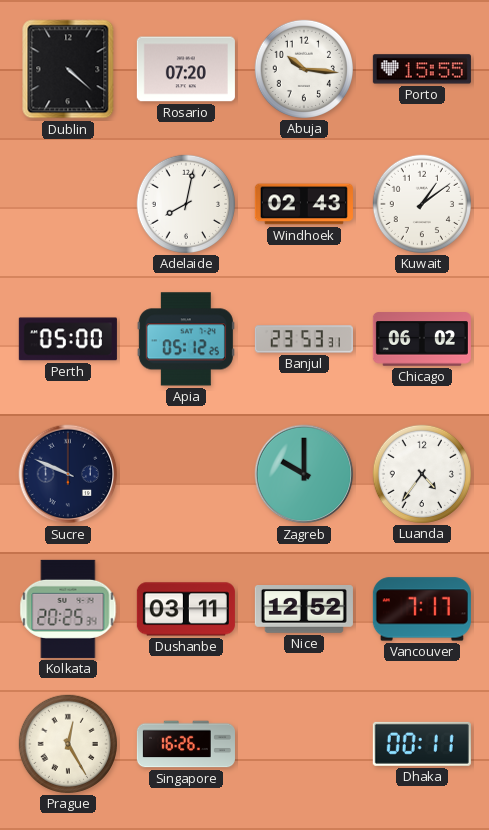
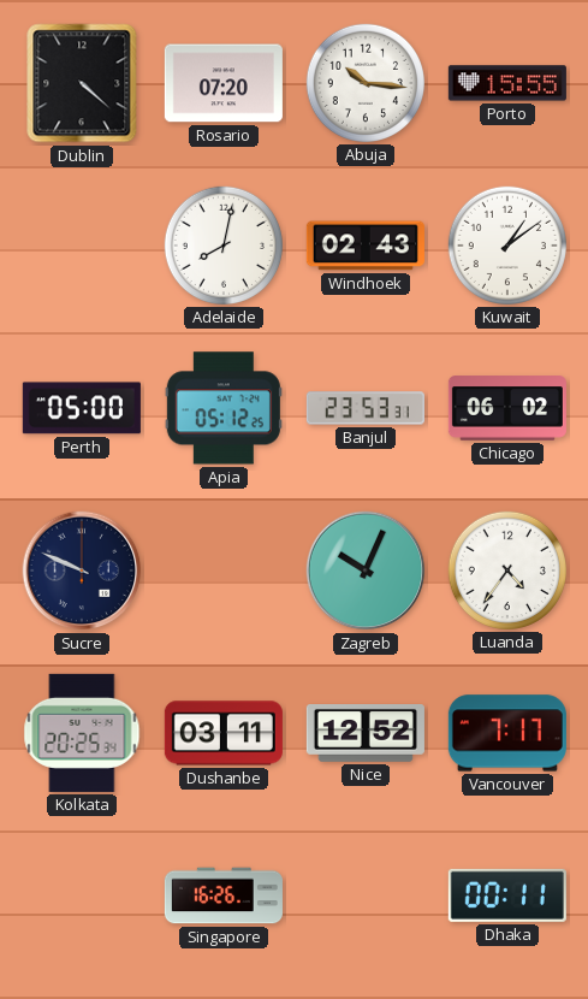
Zagreb: 10:00 -> 10:04 (366, 571)
Prague: 12:25 -> none (68, 744)
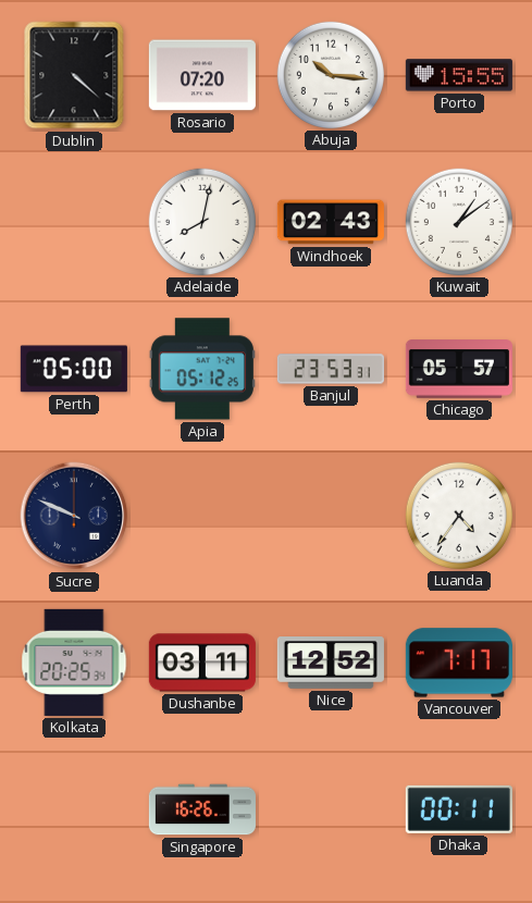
Chicago: 06:02 -> 05:57 (459, 369)
Zagreb: 10:04 -> none (366, 571)
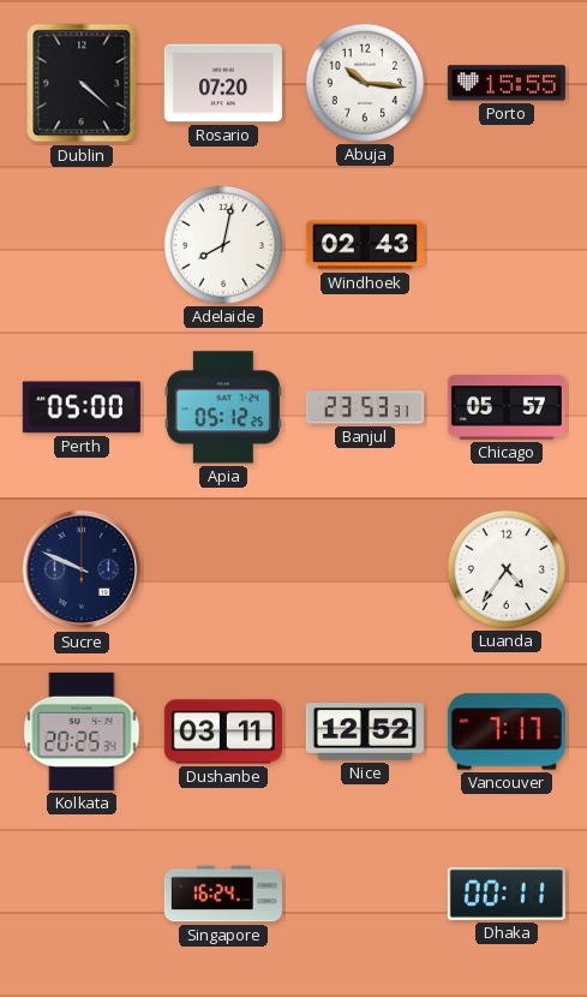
Kuwait: 1:09 -> none (459, 222)
Singapore: 16:26 -> 16:24 (223, 894)
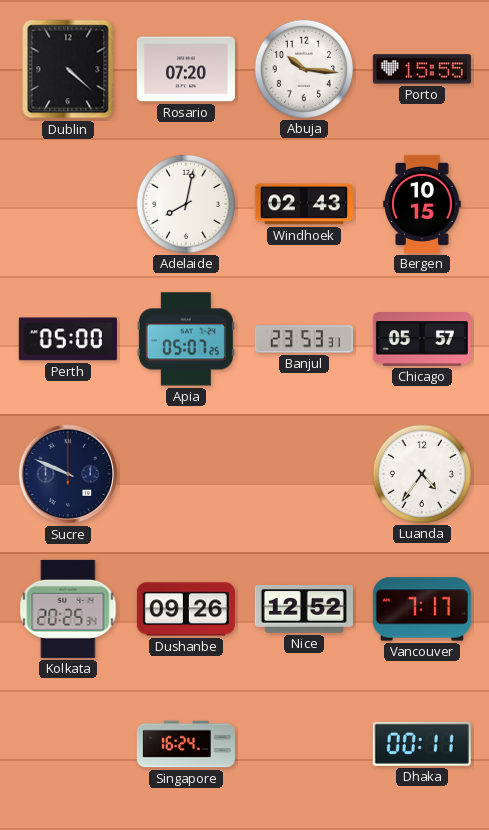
Bergen: none -> 10:15 (422, 204)
Apia: 05:12 -> 05:07 (186, 339)
Dushanbe: 03:11 -> 09:26 (186, 609)
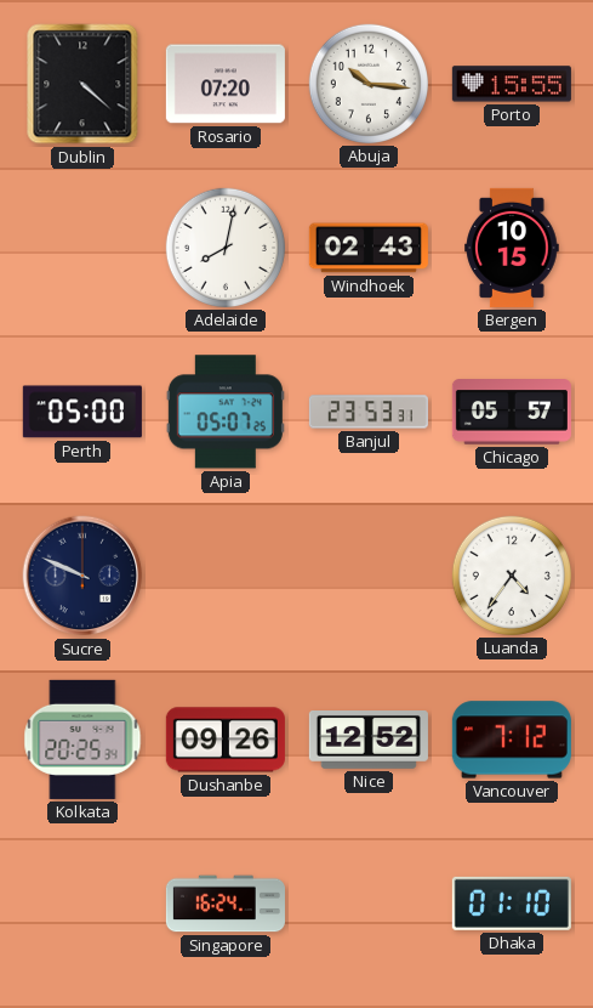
Vancouver: 7:17 -> 7:12 (512, 740)
Dhaka: 00:11 -> 01:10 (512, 904)
